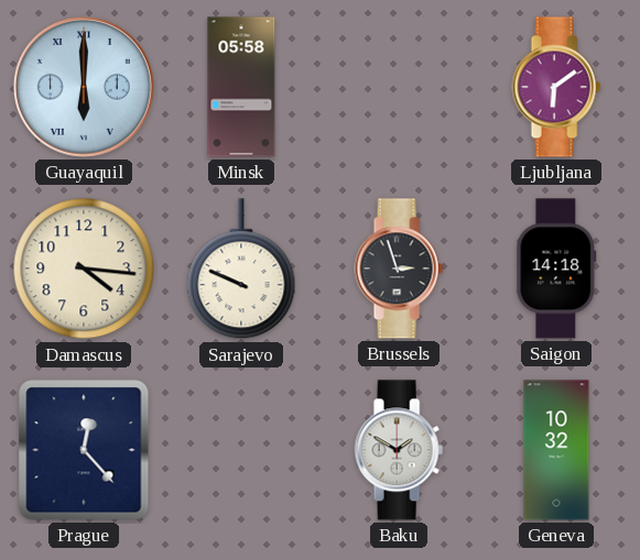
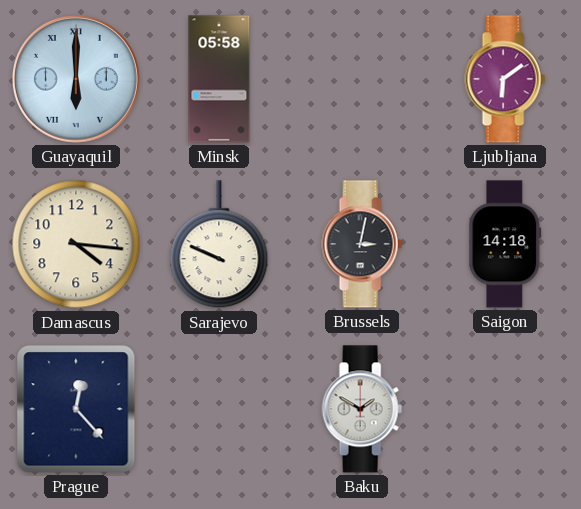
Brussels: 2:57 -> 3:02 (362, 244)
Geneva: 10:32 -> none (556, 450)
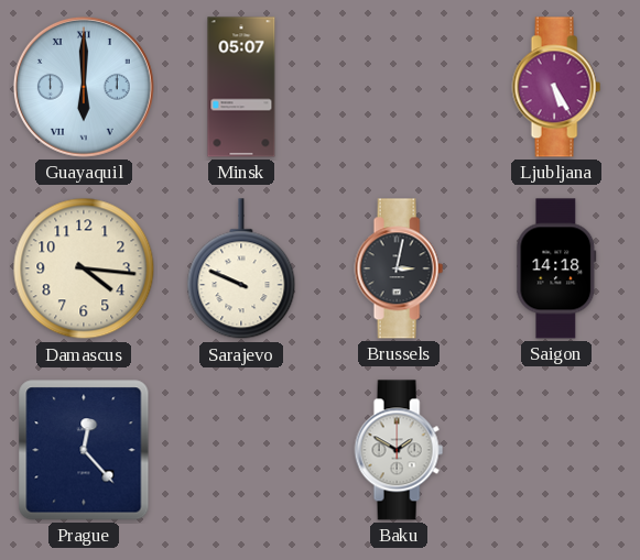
Minsk: 05:58 -> 05:07 (241, 87)
Ljubljana: 6:09 -> 5:25 (556, 87)
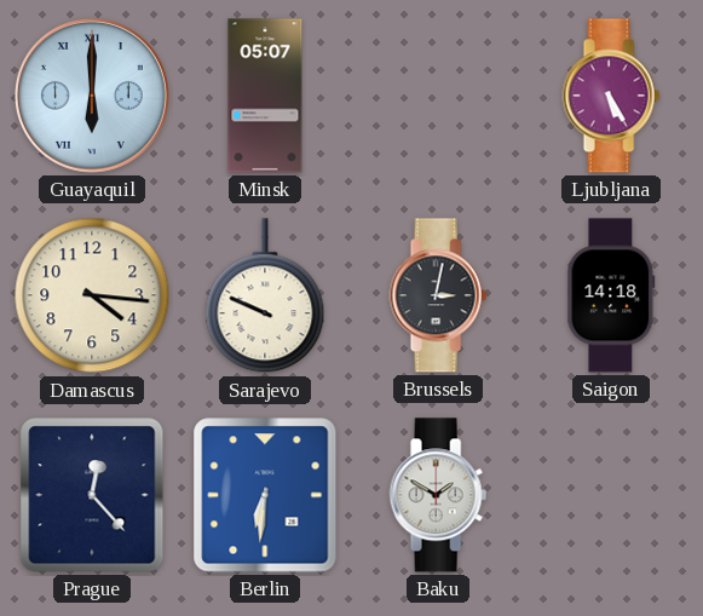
Berlin: none -> 6:31 (265, 495)
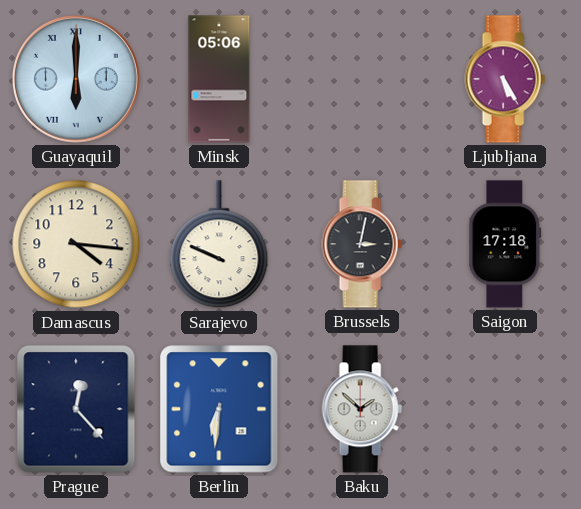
Minsk: 05:07 -> 05:06 (219, 79)
Saigon: 14:18 -> 17:18 (505, 244)
Baku: 1:50 -> 1:52 (362, 409)
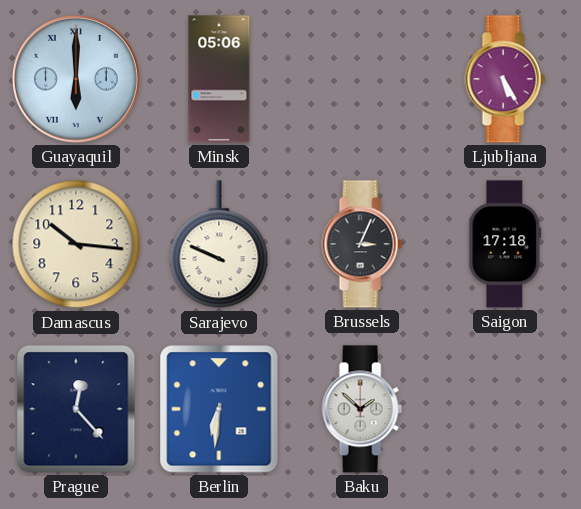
Damascus: 4:16 -> 10:16 (76, 244)
Brussels: 3:02 -> 3:04 (362, 244)
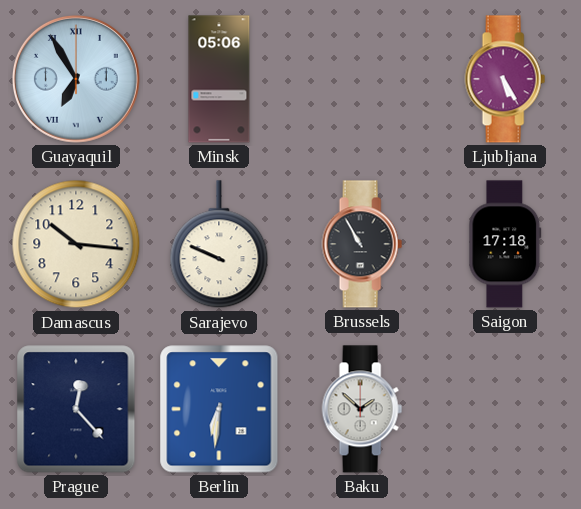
Guayaquil: 6:00 -> 6:55 (76, 79)
Brussels: 3:04 -> 10:55 (362, 244)
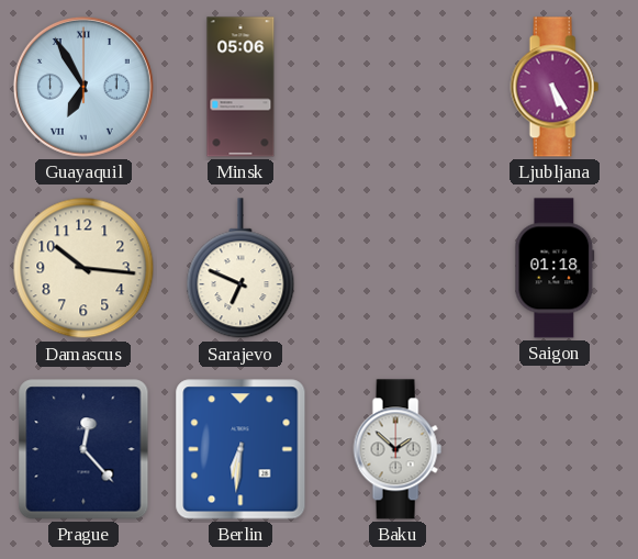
Sarajevo: 9:49 -> 6:49 (240, 269)
Brussels: 10:55 -> none (362, 244)
Saigon: 17:18 -> 01:18 (555, 268)
